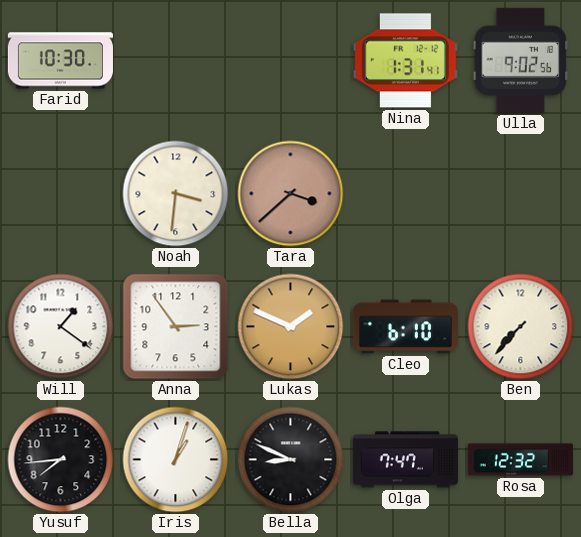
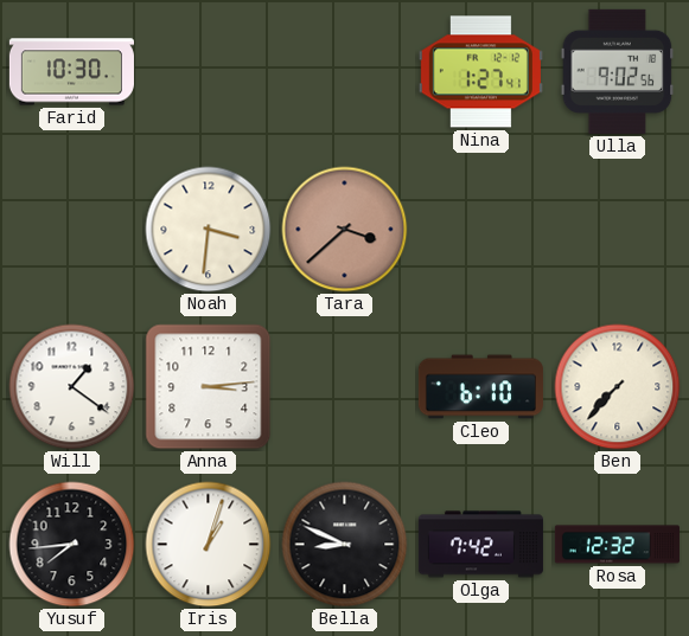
Nina: 1:31 -> 1:27 (480, 72)
Anna: 2:54 -> 3:14 (209, 387)
Lukas: 1:49 -> none (291, 327)
Olga: 7:47 -> 7:42 (480, 545)
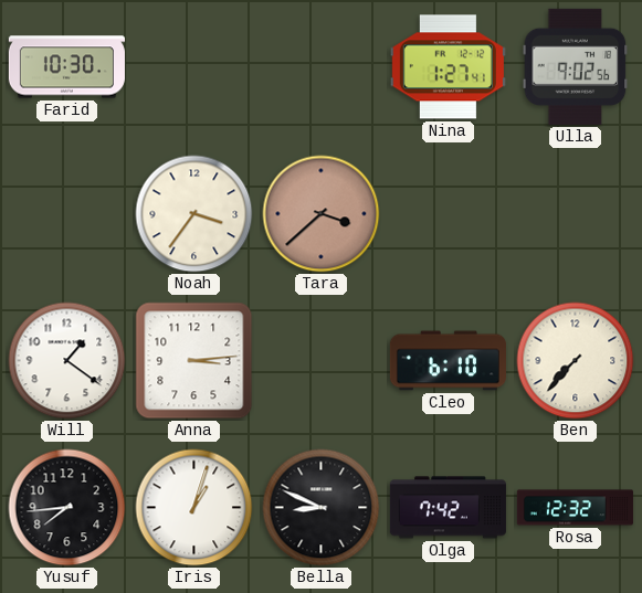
Noah: 3:31 -> 3:36 (194, 214)
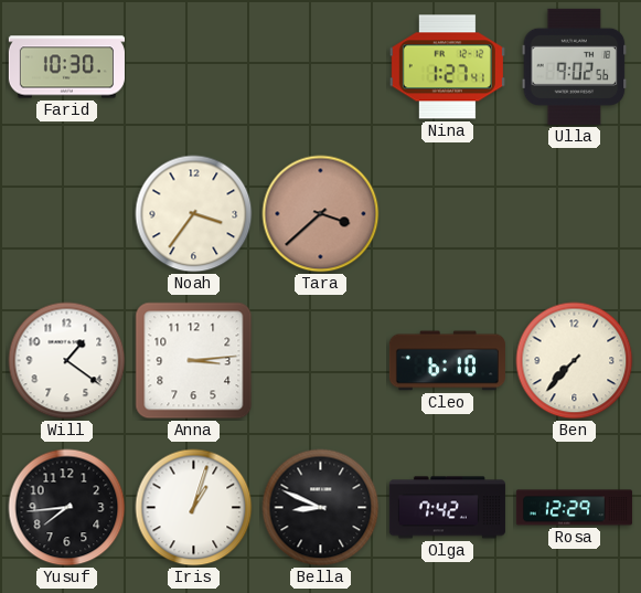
Rosa: 12:32 -> 12:29 (574, 508)
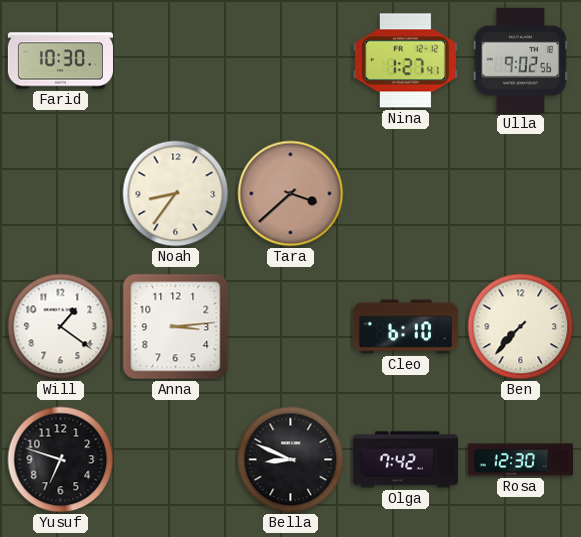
Noah: 3:36 -> 8:36 (176, 194)
Yusuf: 7:44 -> 6:48 (61, 460)
Iris: 1:03 -> none (194, 508)
Rosa: 12:29 -> 12:30 (520, 460)
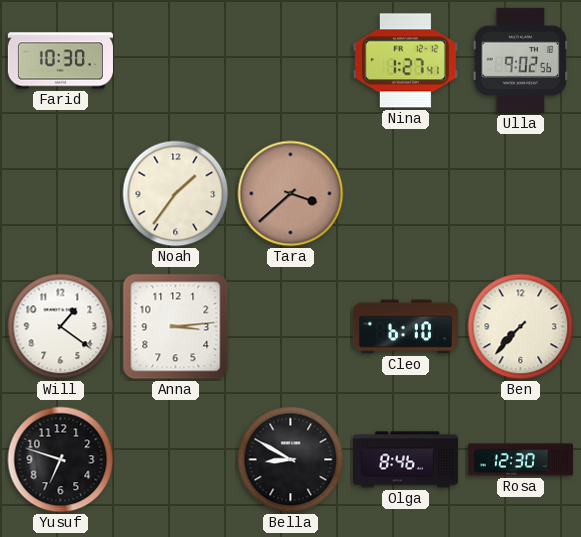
Noah: 8:36 -> 1:36 (176, 194)
Bella: 8:49 -> 8:50 (291, 460)
Olga: 7:42 -> 8:46 (405, 460)
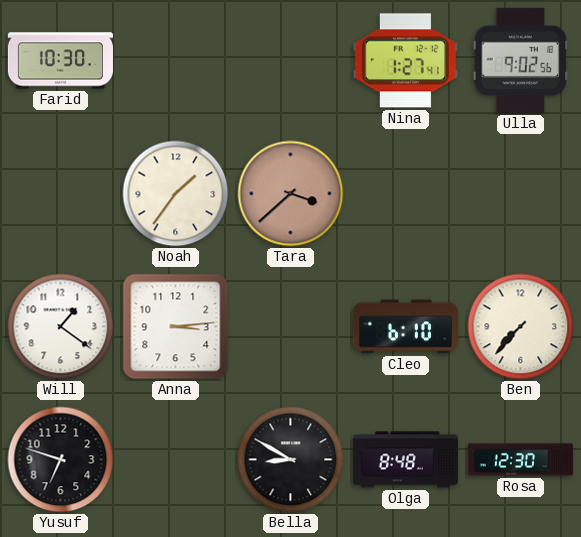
Olga: 8:46 -> 8:48 (405, 460)
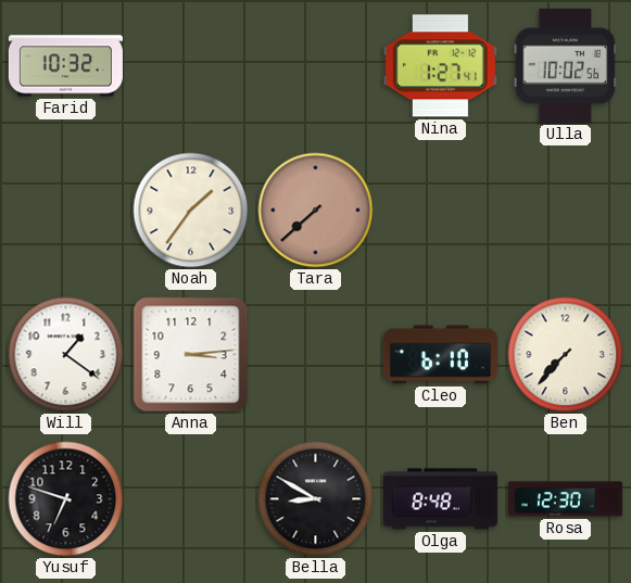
Farid: 10:30 -> 10:32 (65, 66)
Ulla: 9:02 -> 10:02 (566, 65)
Tara: 3:38 -> 7:38 (316, 211)
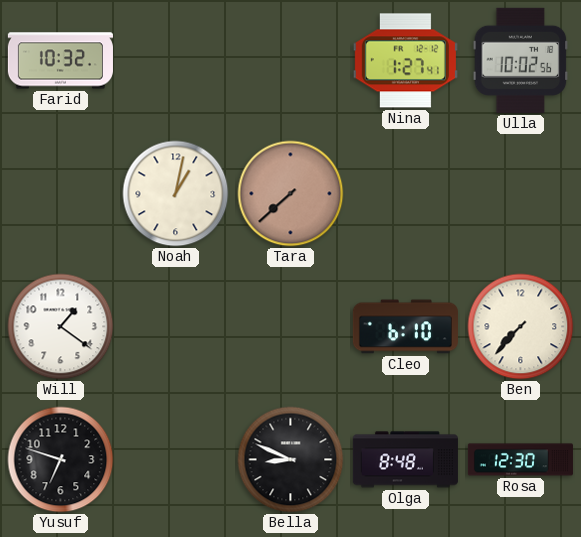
Noah: 1:36 -> 1:02 (176, 194)
Anna: 3:14 -> none (191, 355)
Bella: 8:50 -> 8:49 (291, 460)
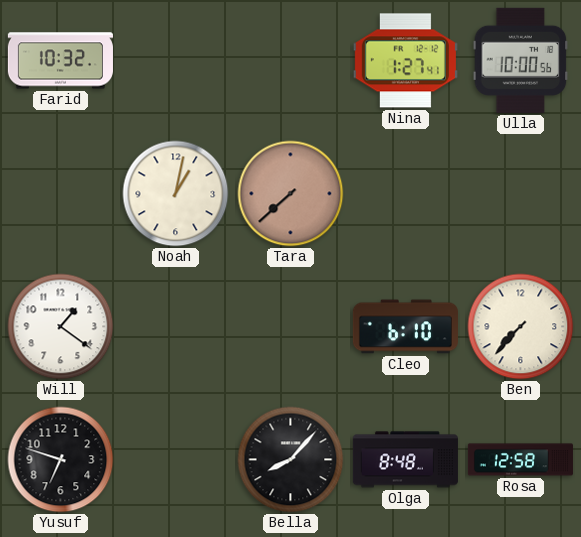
Ulla: 10:02 -> 10:00 (521, 60)
Bella: 8:49 -> 8:07 (291, 460)
Rosa: 12:30 -> 12:58 (520, 460)
